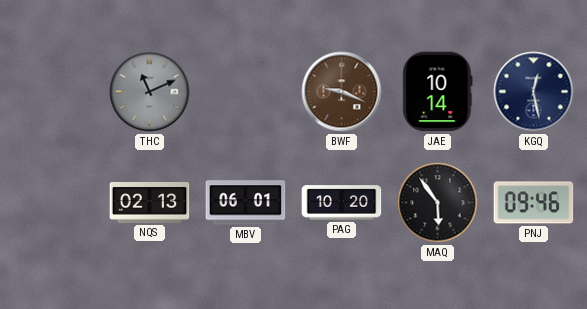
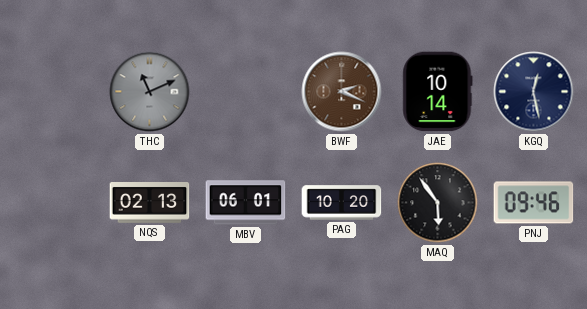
BWF: 9:19 -> 2:19 (342, 92)
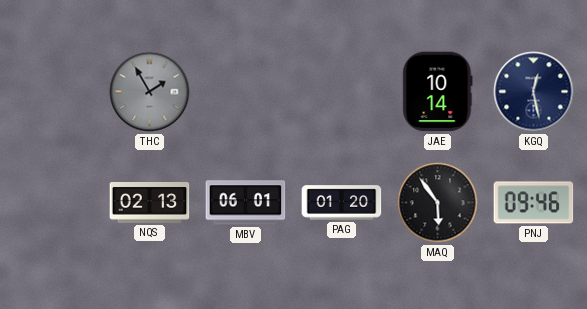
THC: 11:11 -> 1:55 (150, 92)
BWF: 2:19 -> none (342, 92)
PAG: 10:20 -> 01:20 (342, 203)
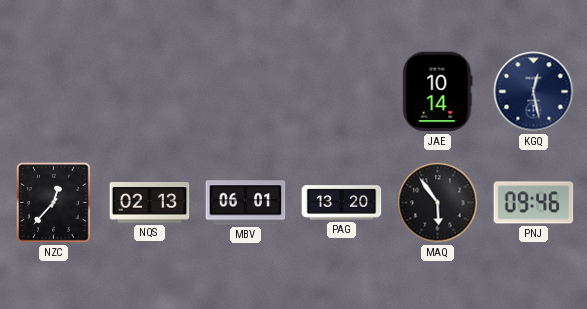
THC: 1:55 -> none (150, 92)
NZC: none -> 12:37 (54, 203)
PAG: 01:20 -> 13:20 (342, 203)
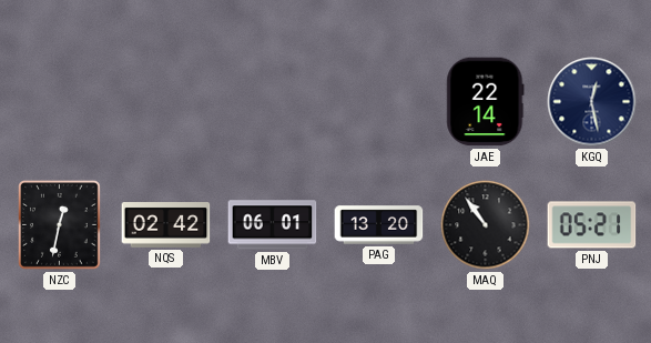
JAE: 10:14 -> 22:14 (486, 102)
NZC: 12:37 -> 12:32 (60, 225)
NQS: 02:13 -> 02:42 (166, 225)
MAQ: 5:54 -> 10:54 (486, 225)
PNJ: 09:46 -> 05:21 (592, 225)
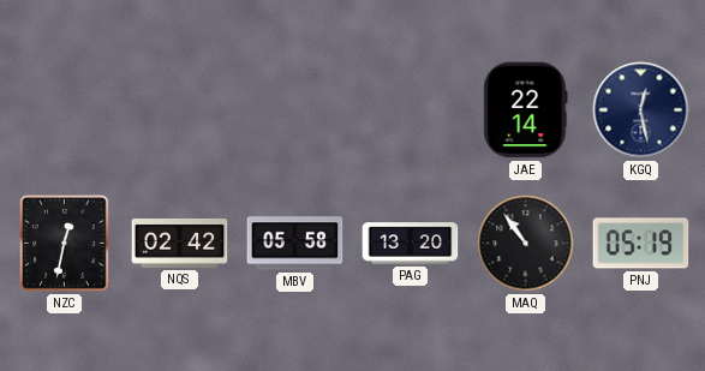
MBV: 06:01 -> 05:58 (295, 244)
PNJ: 05:21 -> 05:19 (641, 244)
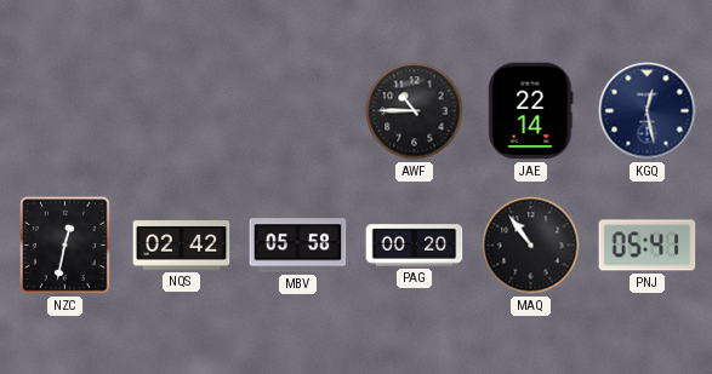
AWF: none -> 10:45 (415, 111)
PAG: 13:20 -> 00:20 (415, 246)
PNJ: 05:19 -> 05:41 (648, 246)
